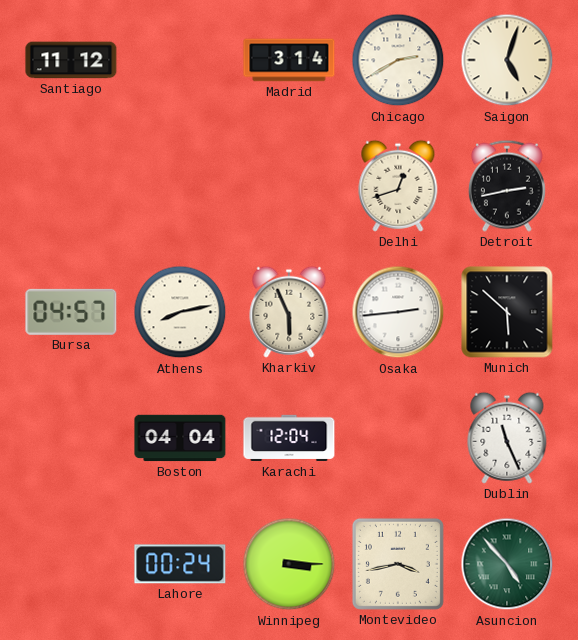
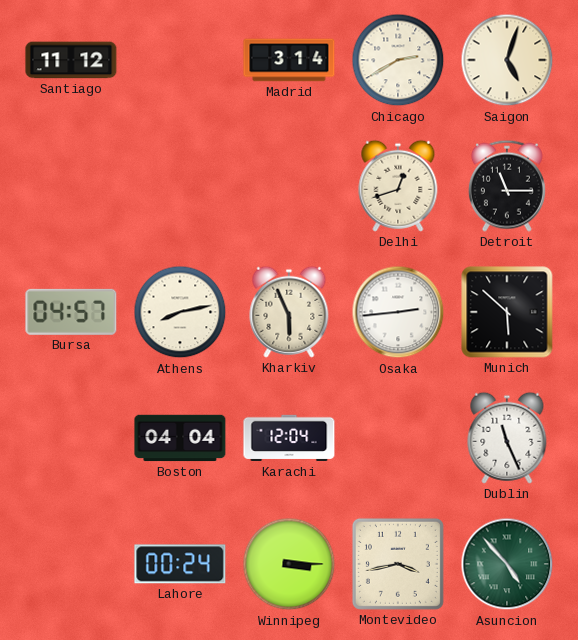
Detroit: 2:43 -> 11:15 (507, 186)
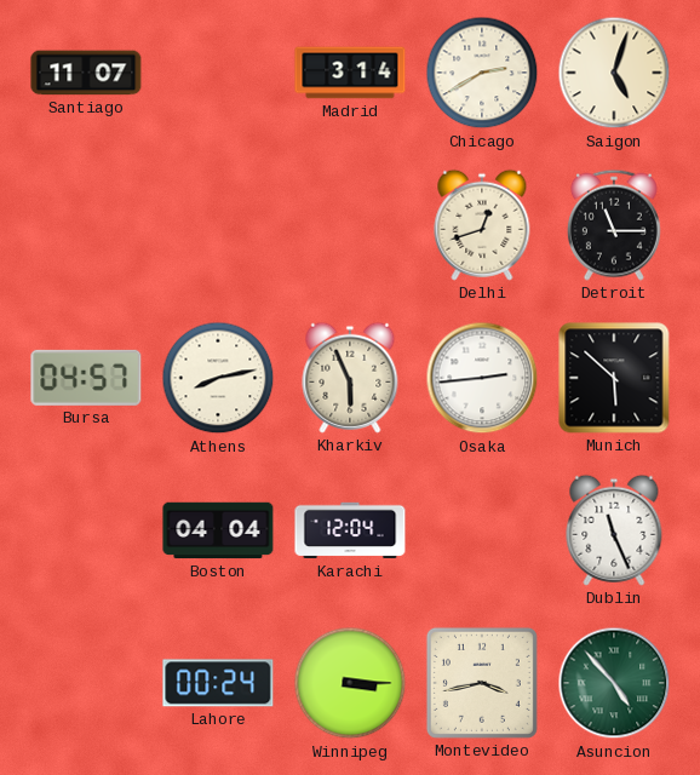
Santiago: 11:12 -> 11:07 (86, 73)
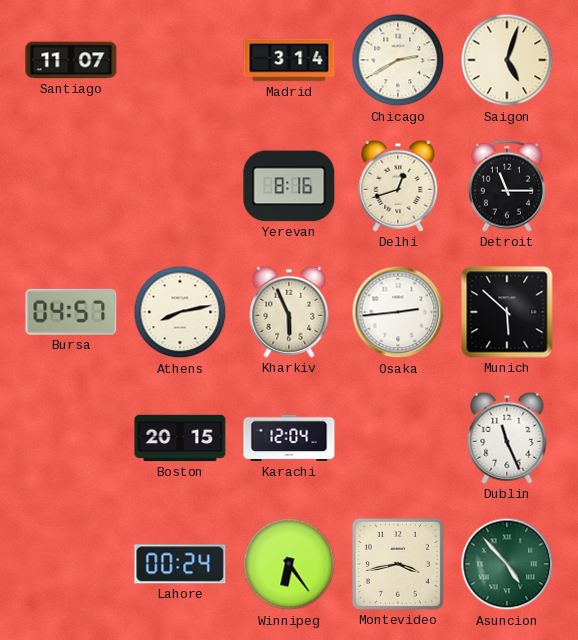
Yerevan: none -> 8:16 (289, 186)
Boston: 04:04 -> 20:15 (180, 438)
Winnipeg: 3:15 -> 6:24 (289, 564)
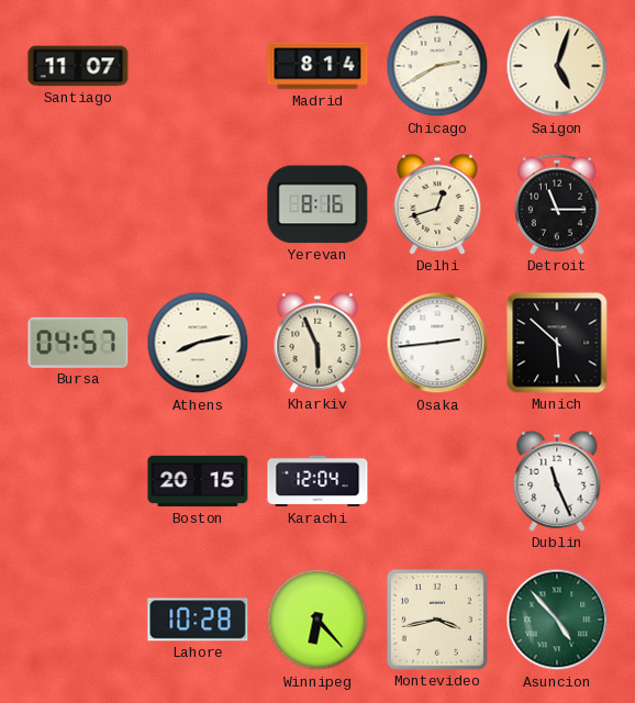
Madrid: 3:14 -> 8:14 (317, 66)
Lahore: 00:24 -> 10:28 (198, 620)
Winnipeg: 6:24 -> 6:23 (317, 620)
